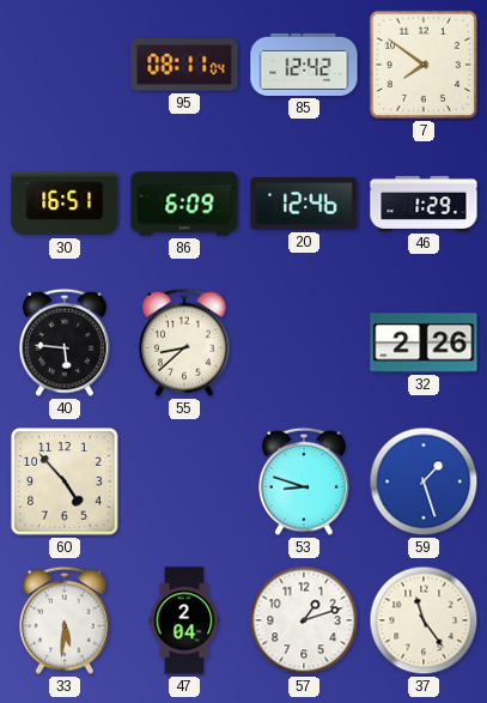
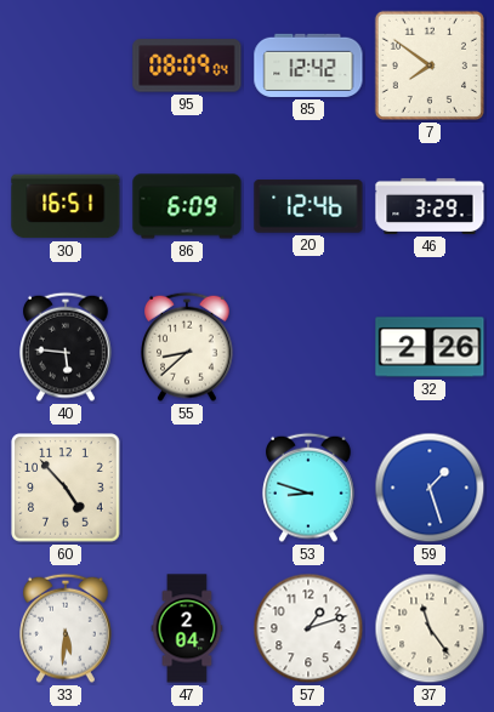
95: 08:11 -> 08:09 (187, 65)
46: 1:29 -> 3:29 (430, 206)
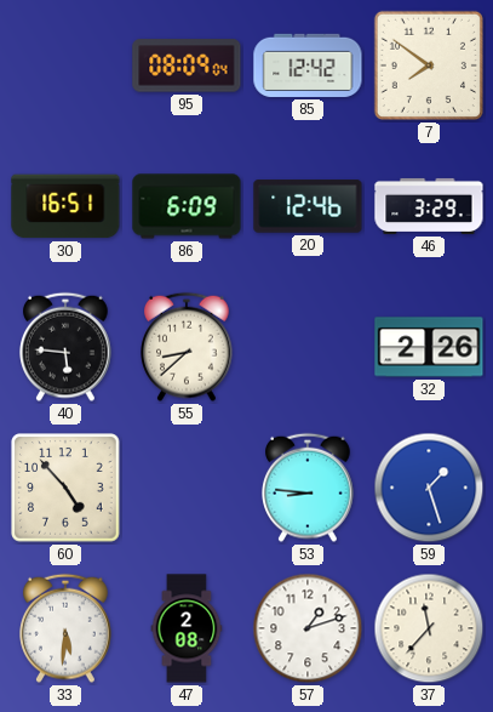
53: 8:48 -> 8:46 (309, 488)
47: 2:04 -> 2:08 (187, 628)
37: 11:24 -> 11:37 (429, 628)
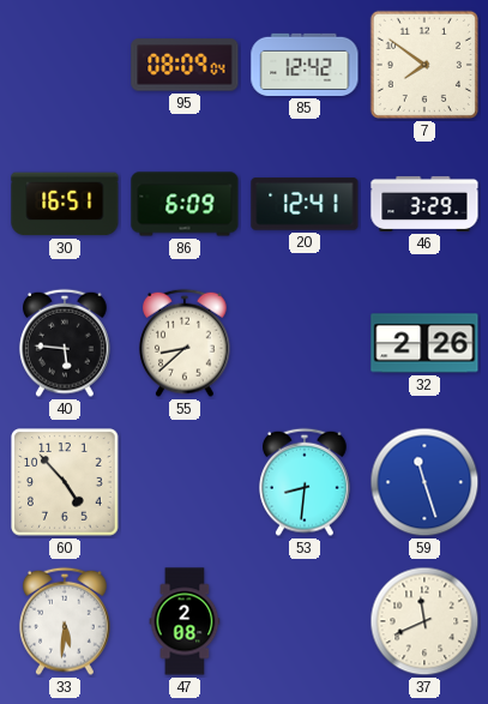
20: 12:46 -> 12:41 (305, 204)
53: 8:46 -> 8:31 (306, 482)
59: 1:27 -> 11:27 (424, 482)
57: 1:12 -> none (308, 628)
37: 11:37 -> 11:41 (424, 621)
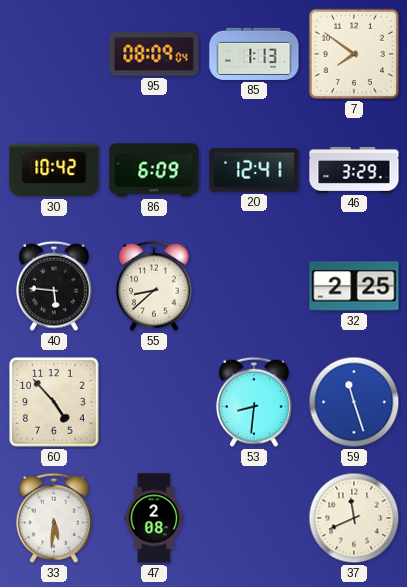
85: 12:42 -> 1:13 (254, 54)
30: 16:51 -> 10:42 (54, 170)
32: 2:26 -> 2:25 (354, 286)
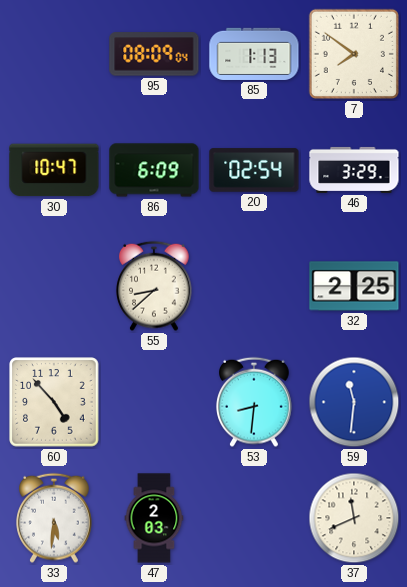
30: 10:42 -> 10:47 (54, 170)
20: 12:41 -> 02:54 (254, 170)
40: 5:46 -> none (55, 286)
59: 11:27 -> 11:31 (354, 402)
47: 2:08 -> 2:03 (154, 518)
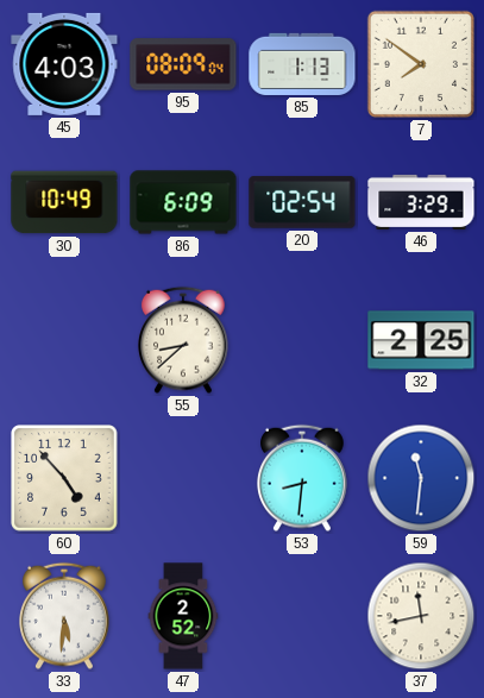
45: none -> 4:03 (64, 64)
30: 10:47 -> 10:49 (64, 202)
47: 2:03 -> 2:52 (183, 616)
37: 11:41 -> 11:43 (421, 616)
